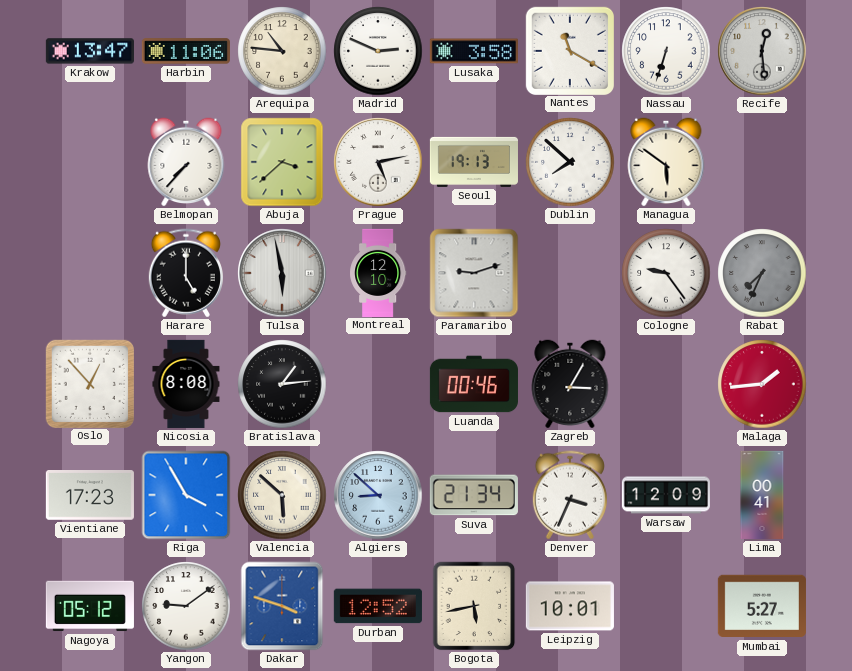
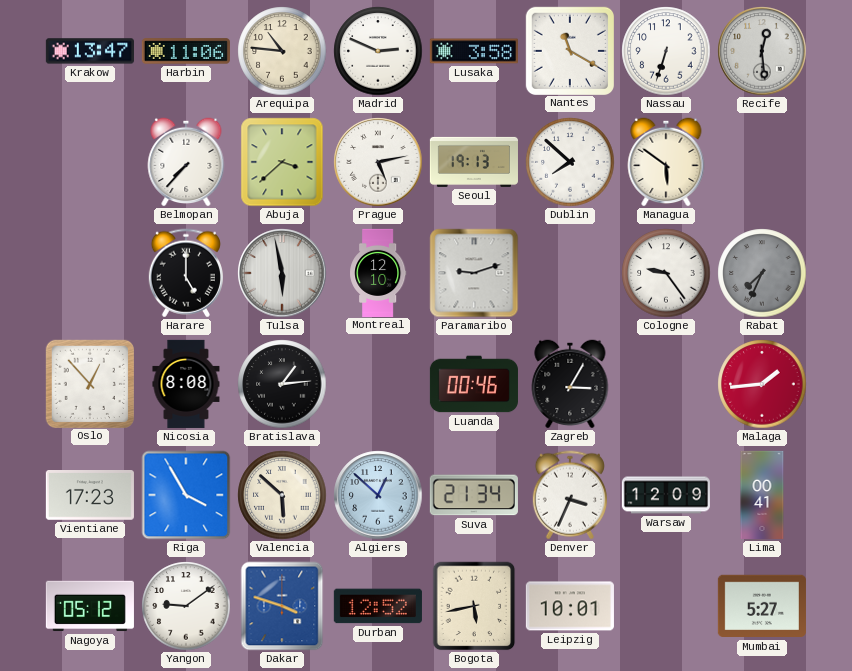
Algiers: 8:52 -> 12:52 (378, 495)
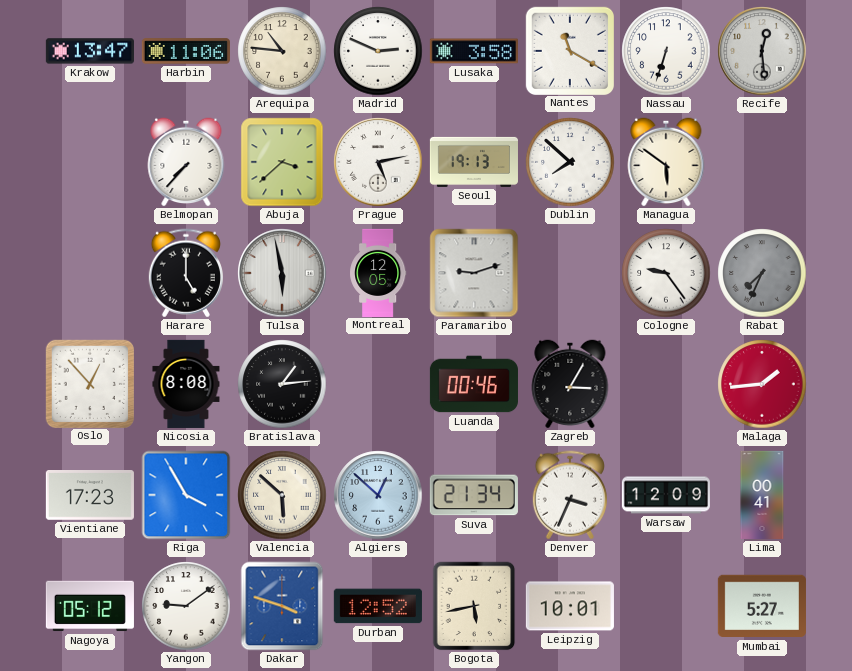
Montreal: 12:10 -> 12:05 (378, 272)
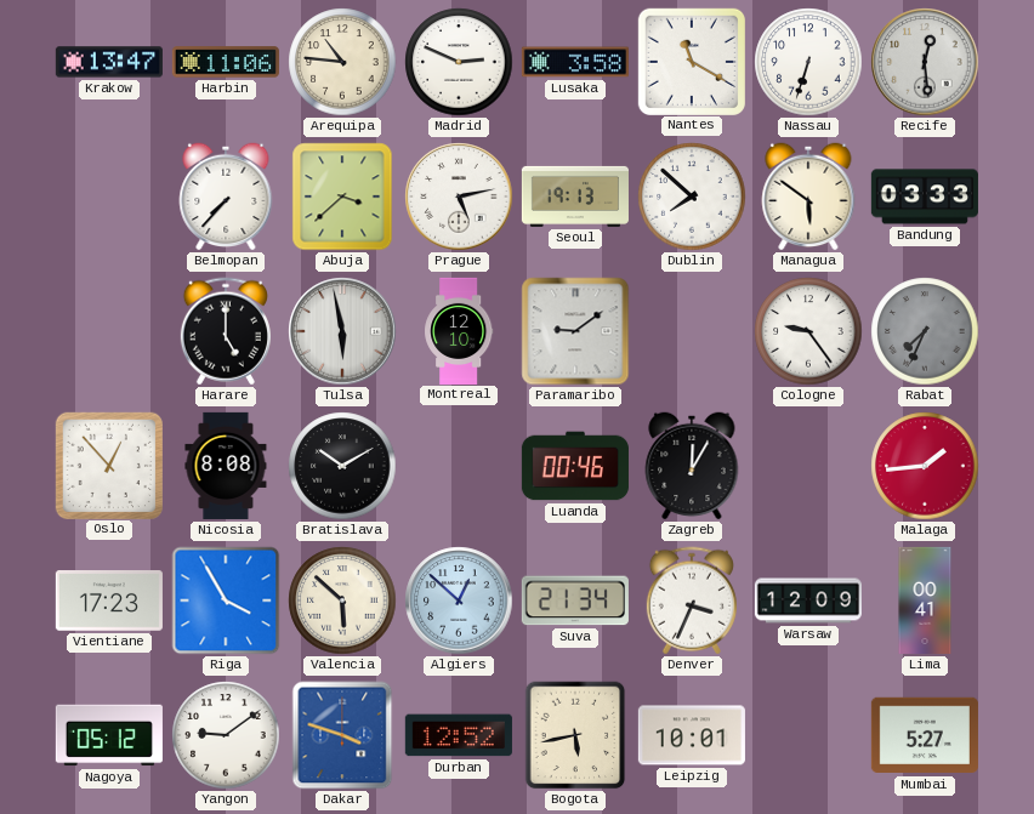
Bandung: none -> 03:33 (925, 197)
Montreal: 12:05 -> 12:10 (459, 330)
Paramaribo: 9:12 -> 9:09 (575, 331)
Bratislava: 1:14 -> 10:10 (342, 466)
Zagreb: 3:05 -> 12:05 (692, 466)
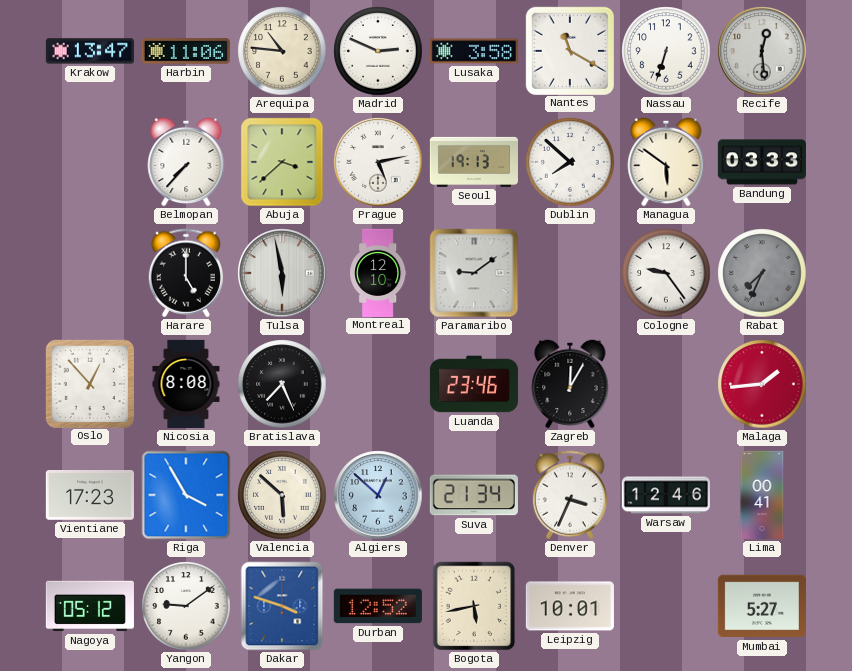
Bratislava: 10:10 -> 7:26 (282, 384)
Luanda: 00:46 -> 23:46 (474, 384)
Warsaw: 12:09 -> 12:46 (665, 495)
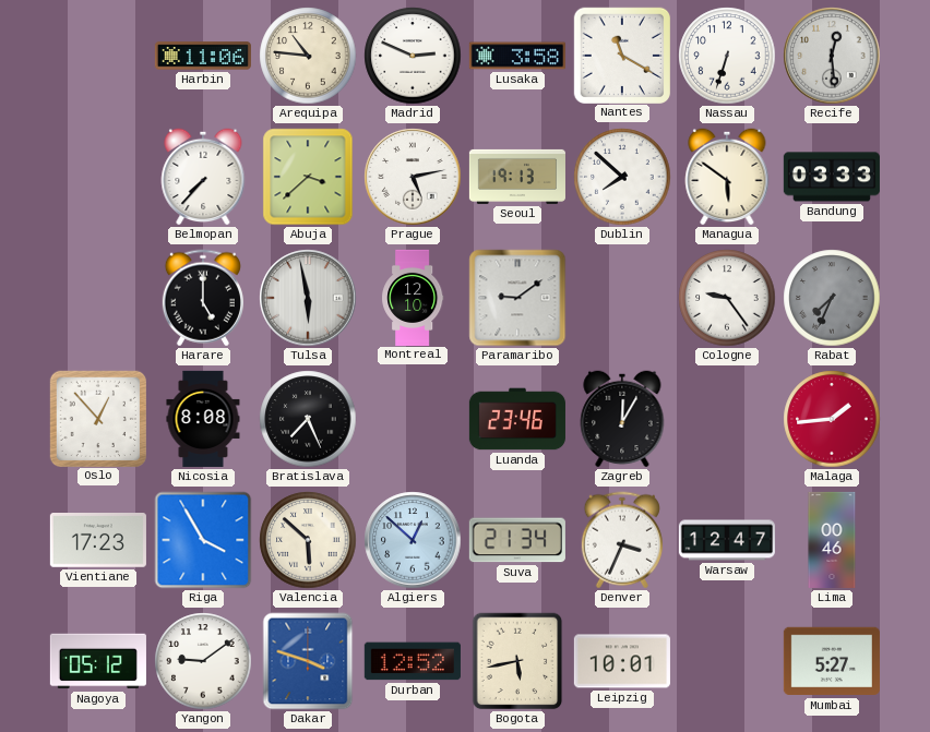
Krakow: 13:47 -> none (90, 51)
Warsaw: 12:46 -> 12:47 (726, 540)
Lima: 00:41 -> 00:46 (832, 540)
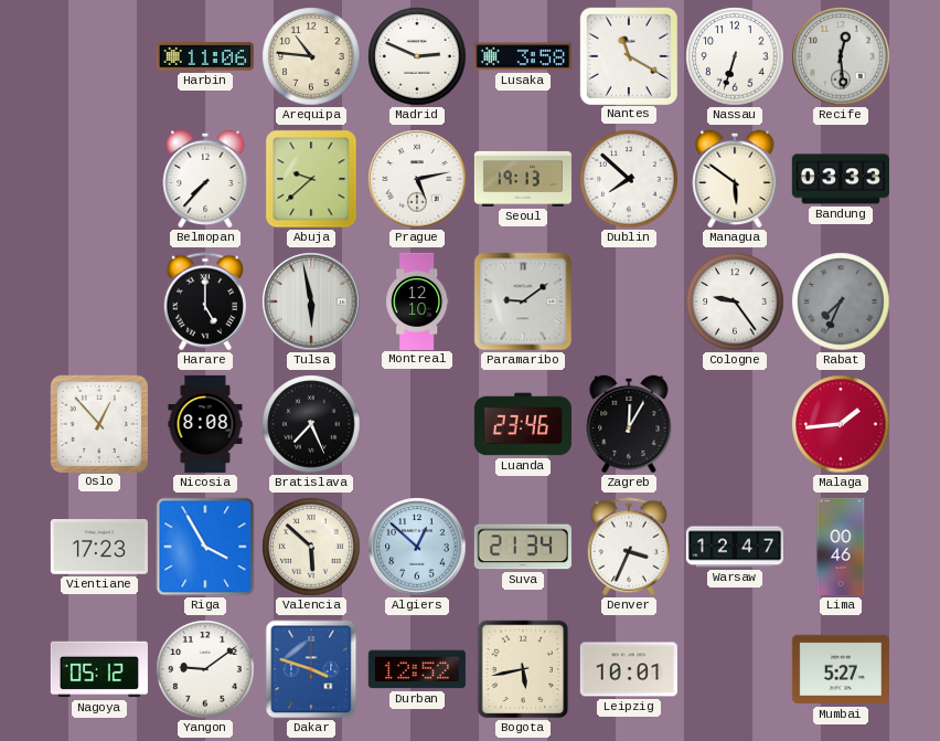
Abuja: 3:38 -> 9:38 (311, 179)
